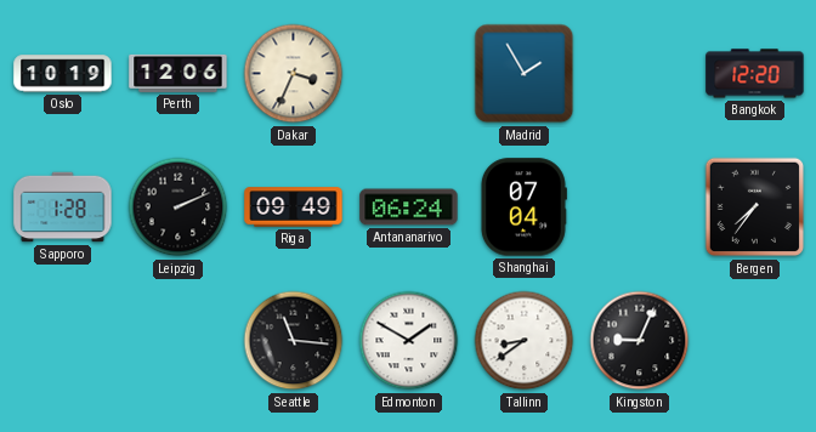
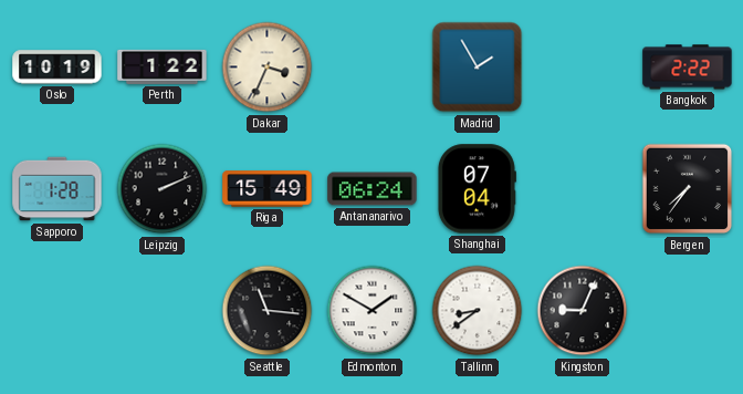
Perth: 12:06 -> 1:22 (163, 66)
Bangkok: 12:20 -> 2:22 (688, 68)
Riga: 09:49 -> 15:49 (268, 189)
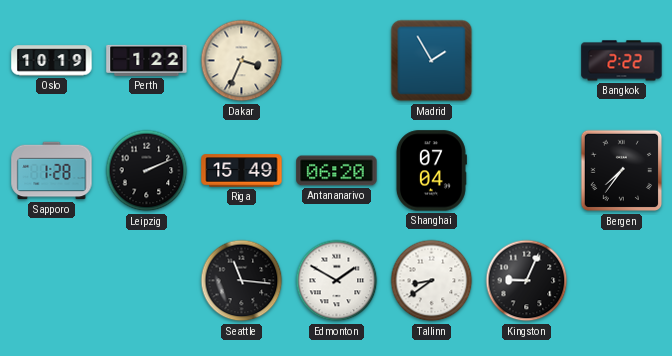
Antananarivo: 06:24 -> 06:20 (337, 171)
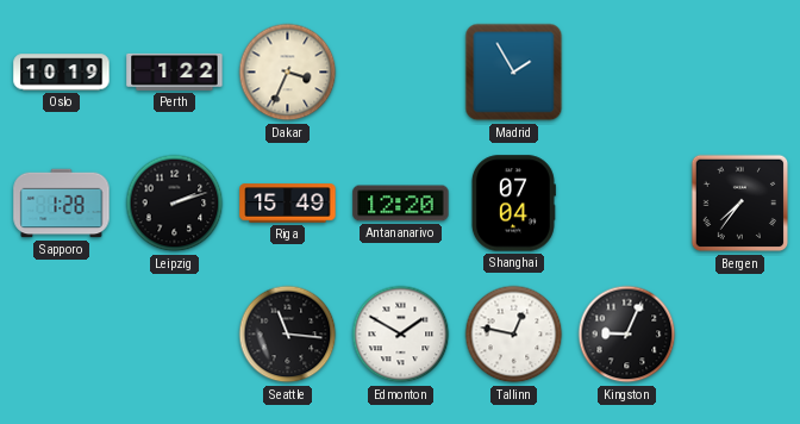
Bangkok: 2:22 -> none (622, 61)
Leipzig: 2:11 -> 2:12 (175, 204)
Antananarivo: 06:20 -> 12:20 (401, 204)
Tallinn: 8:39 -> 12:47 (514, 335)
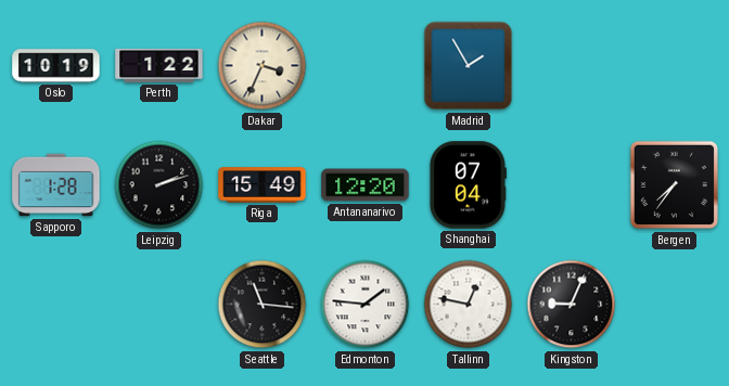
Edmonton: 1:50 -> 1:46 (366, 305)
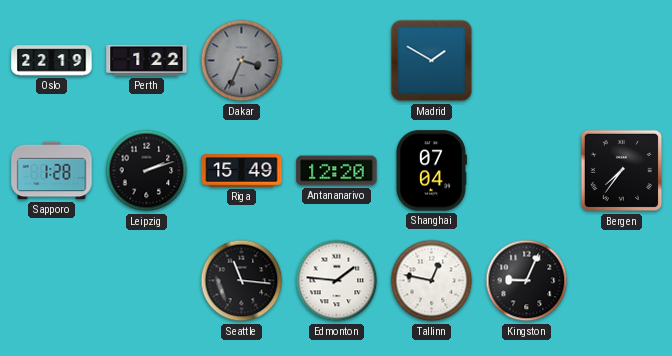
Oslo: 10:19 -> 22:19 (52, 61)
Dakar dial: cream -> grey (242, 61)
Madrid: 1:55 -> 1:50 (432, 61)
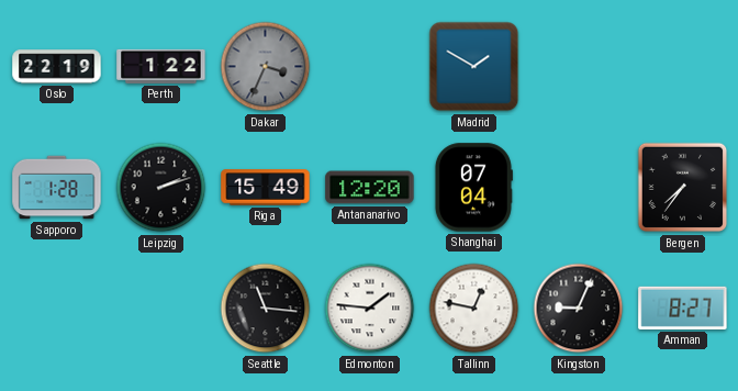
Amman: none -> 8:27 (683, 308)
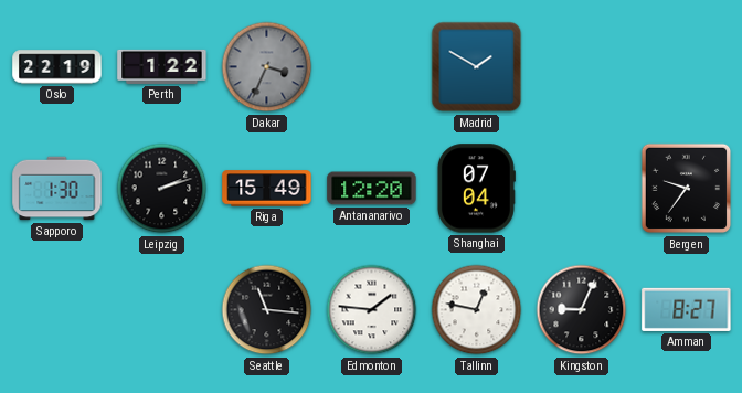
Sapporo: 1:28 -> 1:30 (57, 189)
Bergen: 7:36 -> 9:36 (687, 189)
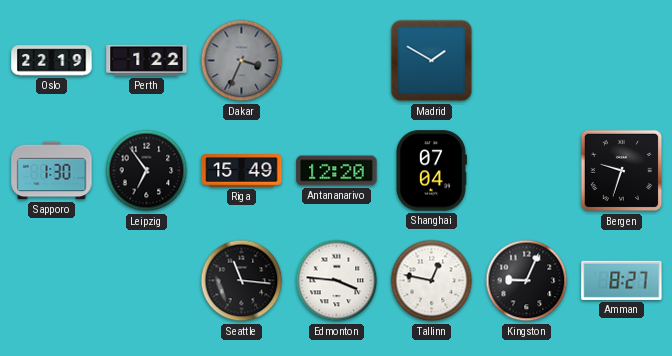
Leipzig: 2:12 -> 6:54 (147, 171)
Bergen: 9:36 -> 9:33 (622, 171)
Edmonton: 1:46 -> 3:46 (337, 281)
